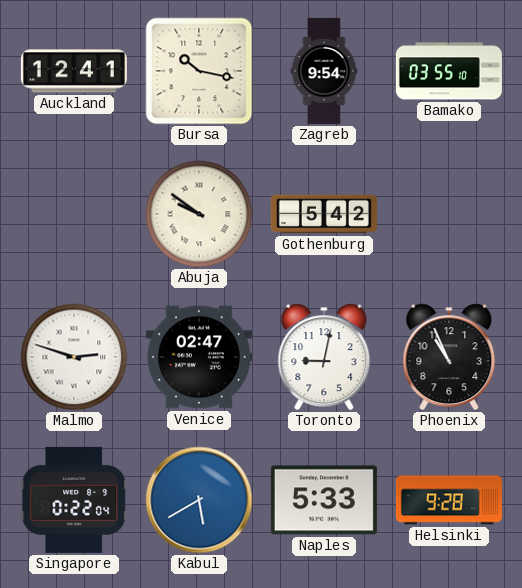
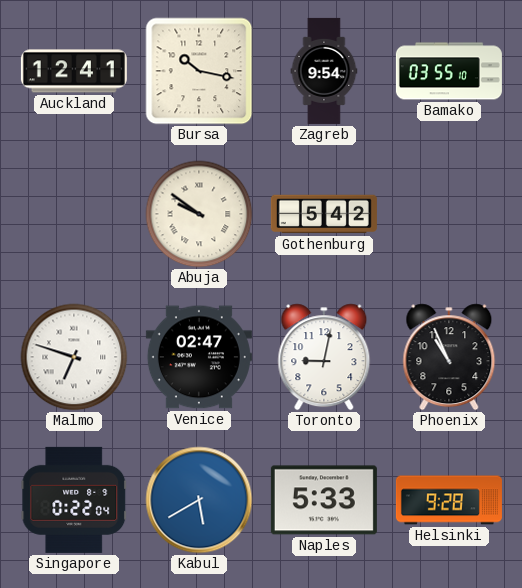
Malmo: 2:48 -> 6:48 (74, 357)
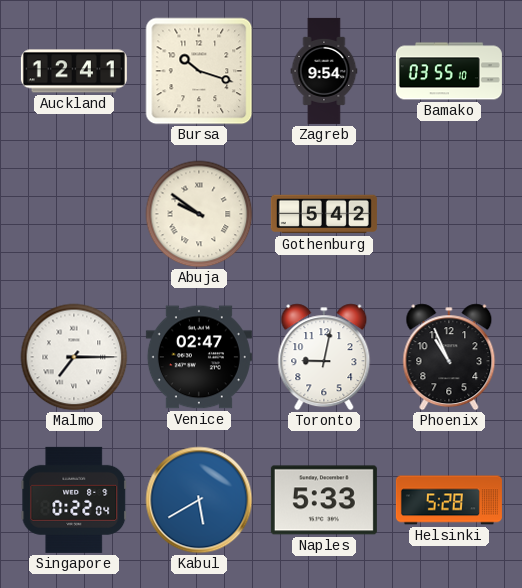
Bursa: 10:17 -> 10:18 (199, 71)
Malmo: 6:48 -> 7:15 (74, 357)
Helsinki: 9:28 -> 5:28 (449, 500)
